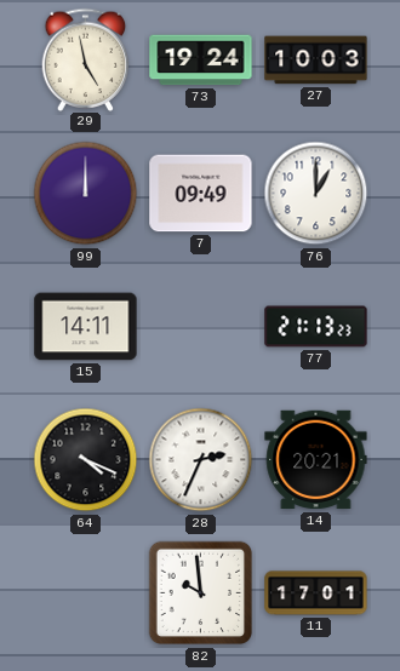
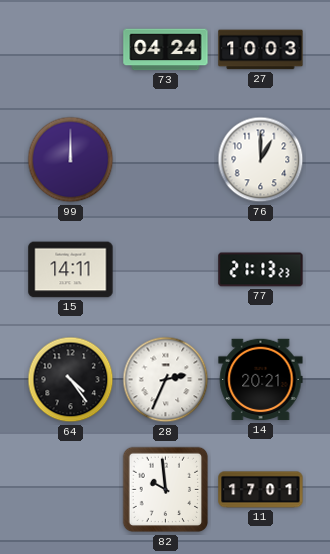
29: 4:58 -> none (86, 59)
73: 19:24 -> 04:24 (166, 50)
7: 09:49 -> none (201, 194)
64: 4:19 -> 4:24 (71, 380)
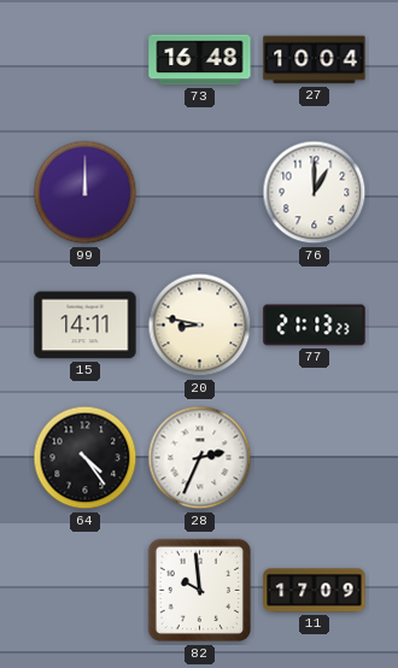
73: 04:24 -> 16:48 (200, 60)
27: 10:03 -> 10:04 (315, 60)
20: none -> 8:47 (200, 326)
14: 20:21 -> none (261, 380)
11: 17:01 -> 17:09 (315, 591)
